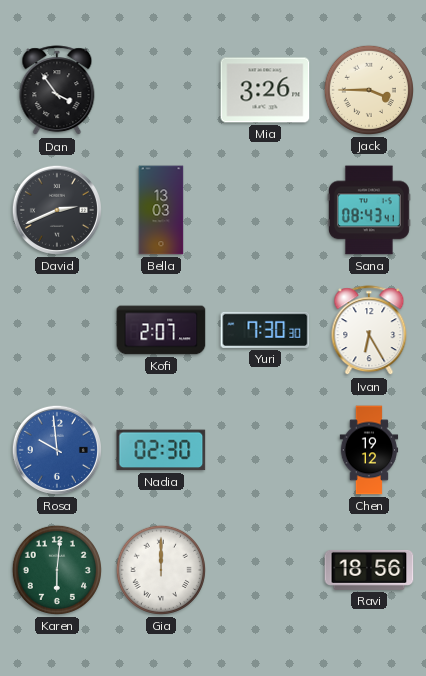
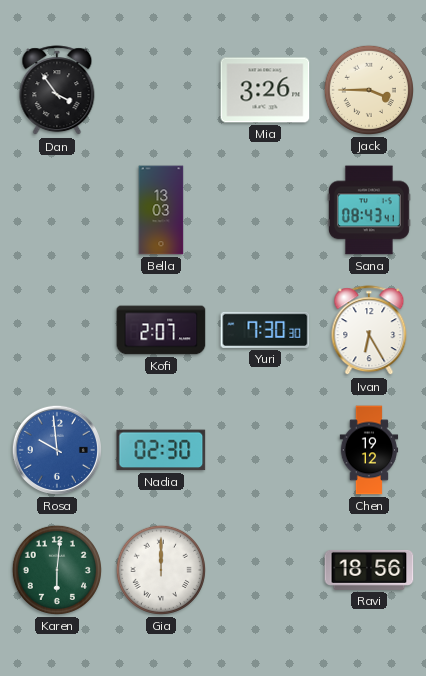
David: 2:41 -> none (57, 210)
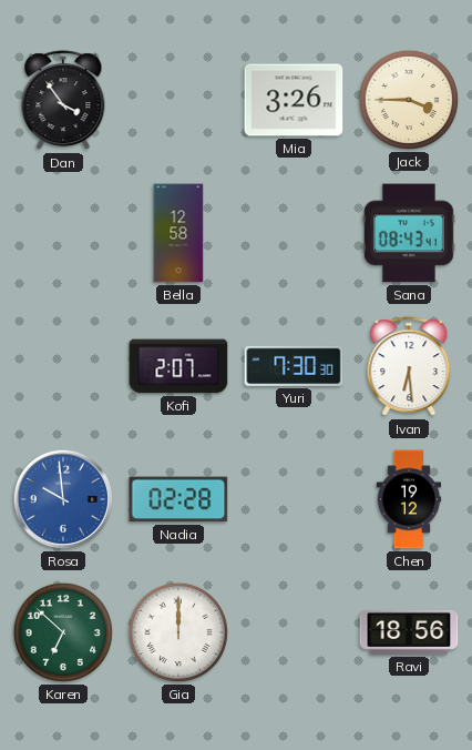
Bella: 13:03 -> 12:58 (178, 233)
Ivan: 6:25 -> 6:29 (409, 367)
Nadia: 02:30 -> 02:28 (178, 499)
Karen: 6:01 -> 6:52 (63, 632)
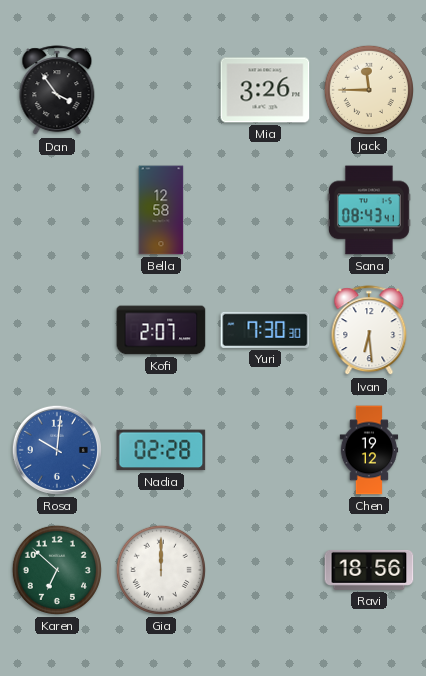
Jack: 3:45 -> 11:45 (369, 90)
Rosa: 9:59 -> 10:01 (57, 450)
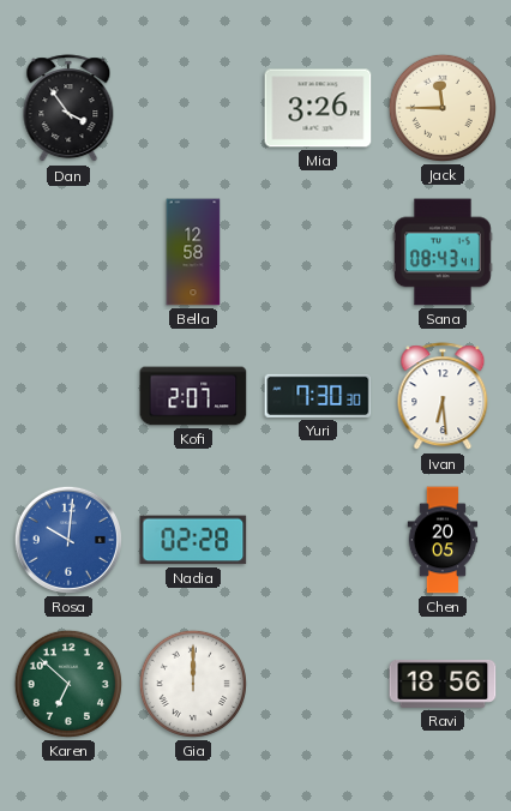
Chen: 19:12 -> 20:05 (443, 540)
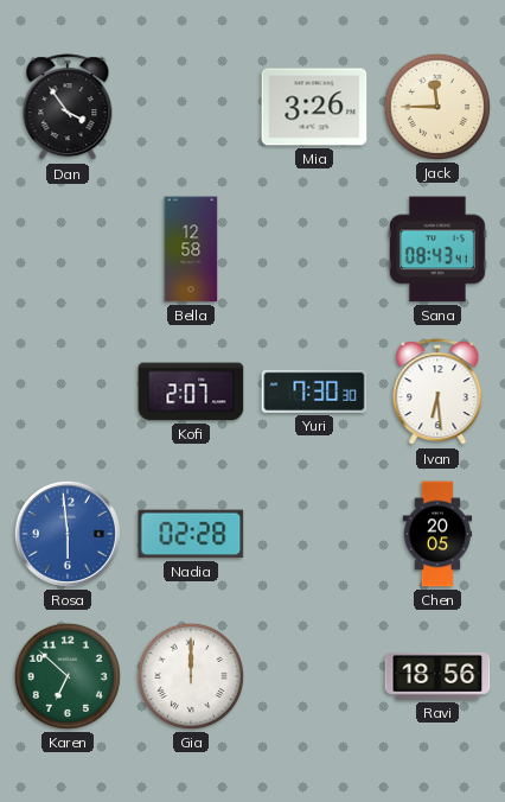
Rosa: 10:01 -> 5:59 (68, 534)
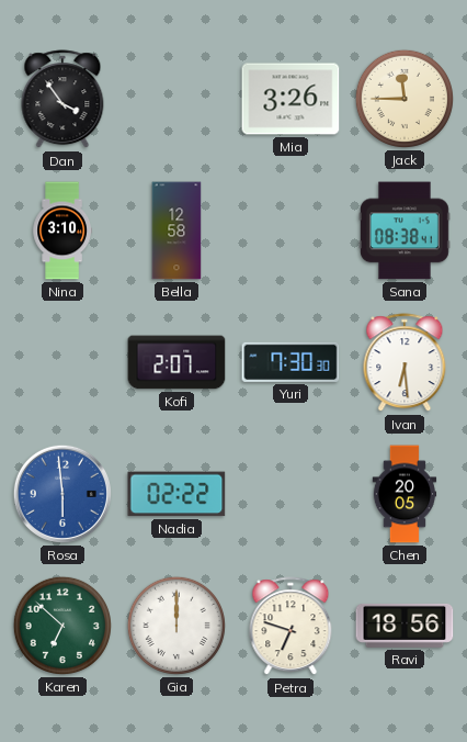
Nina: none -> 3:10 (61, 231)
Sana: 08:43 -> 08:38 (405, 231)
Nadia: 02:28 -> 02:22 (176, 494)
Petra: none -> 6:48 (291, 627)
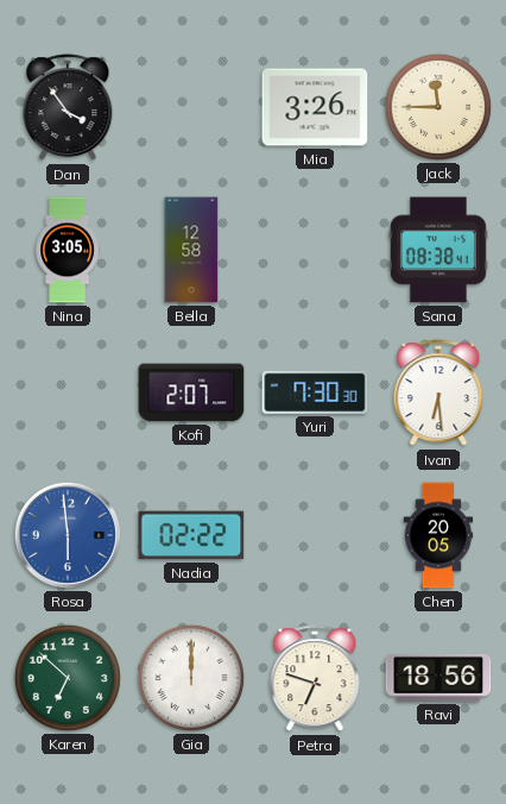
Nina: 3:10 -> 3:05 (67, 250)
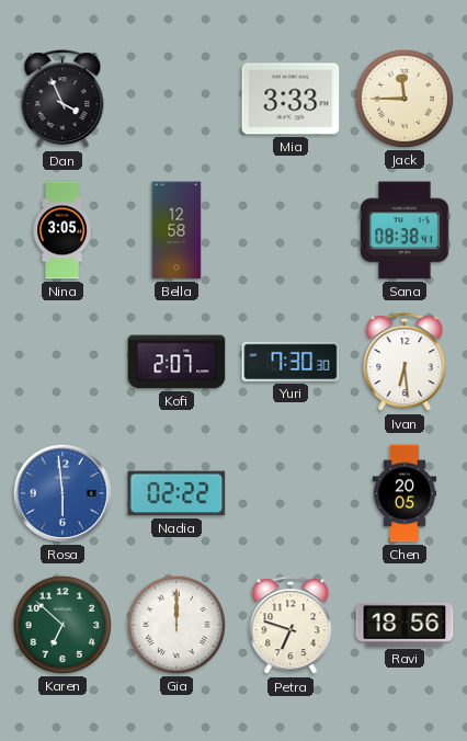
Dan: 3:54 -> 3:56 (62, 100)
Mia: 3:26 -> 3:33 (291, 99)
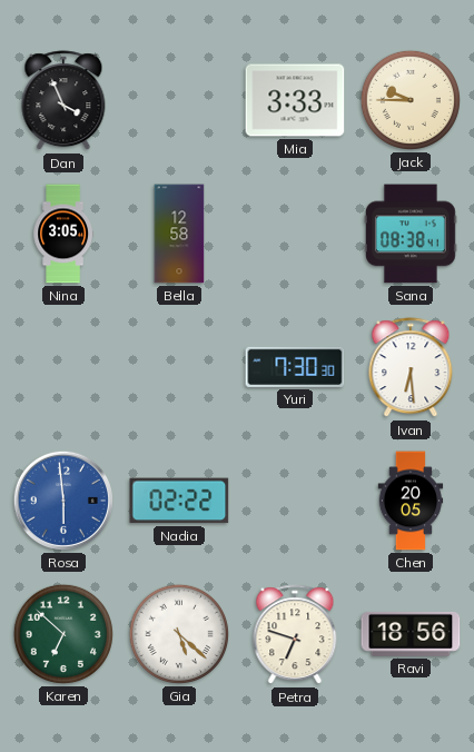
Jack: 11:45 -> 9:45 (411, 100)
Kofi: 2:07 -> none (176, 362)
Gia: 12:00 -> 5:22 (179, 634)
